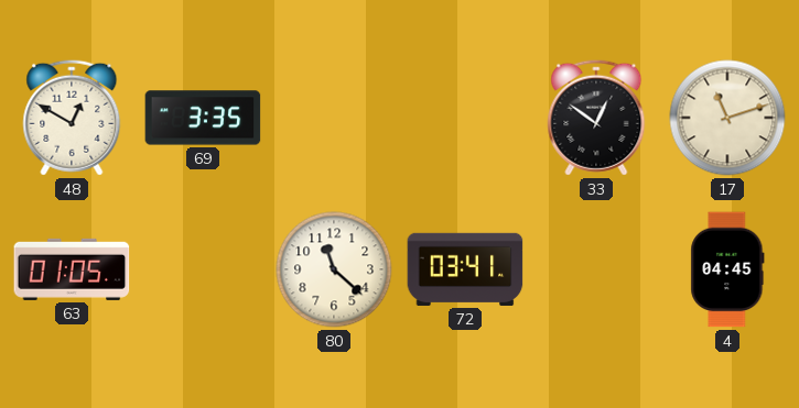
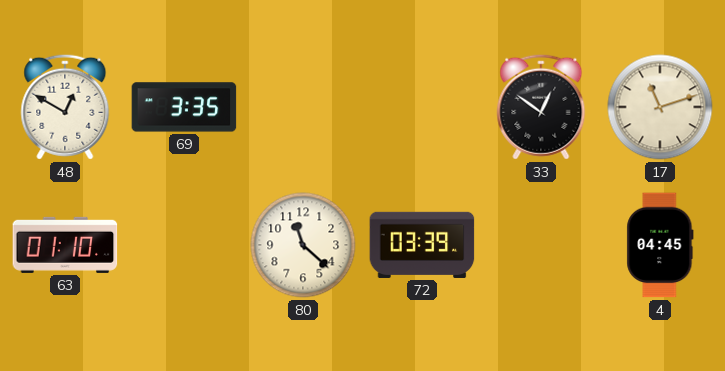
63: 01:05 -> 01:10 (65, 245)
72: 03:41 -> 03:39 (422, 245)
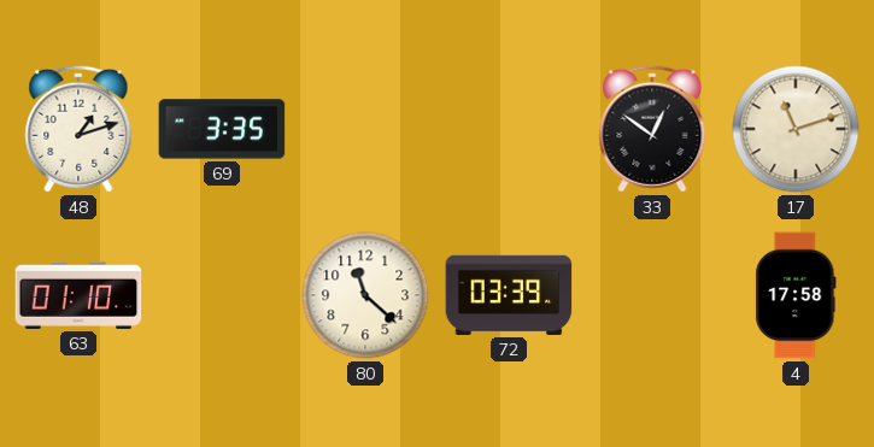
48: 12:50 -> 1:12 (78, 129)
4: 04:45 -> 17:58 (796, 295)
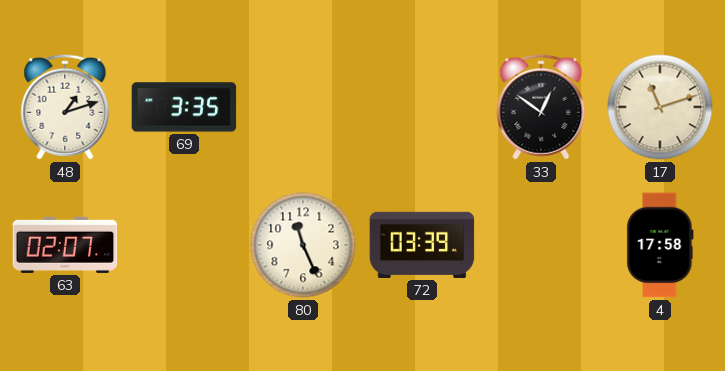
63: 01:10 -> 02:07 (65, 245)
80: 11:22 -> 11:26 (303, 245)
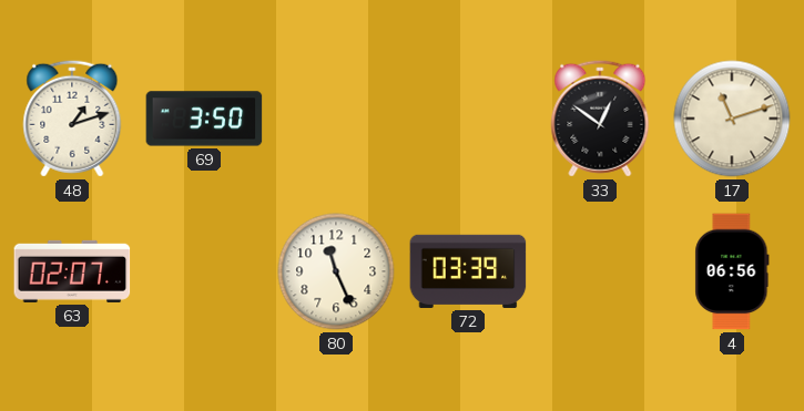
69: 3:35 -> 3:50 (204, 119)
4: 17:58 -> 06:56 (732, 271)
